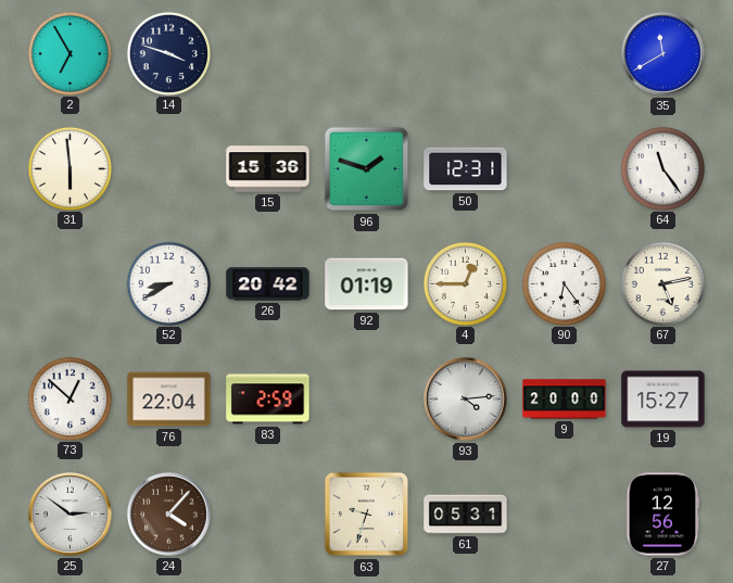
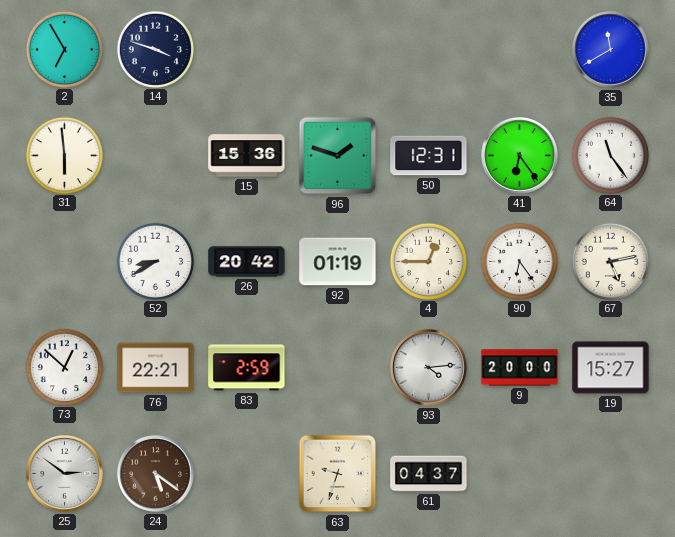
41: none -> 6:24 (519, 155)
76: 22:04 -> 22:21 (156, 368)
24: 4:07 -> 5:21 (155, 473)
61: 05:31 -> 04:37 (429, 474)
27: 12:56 -> none (664, 515)
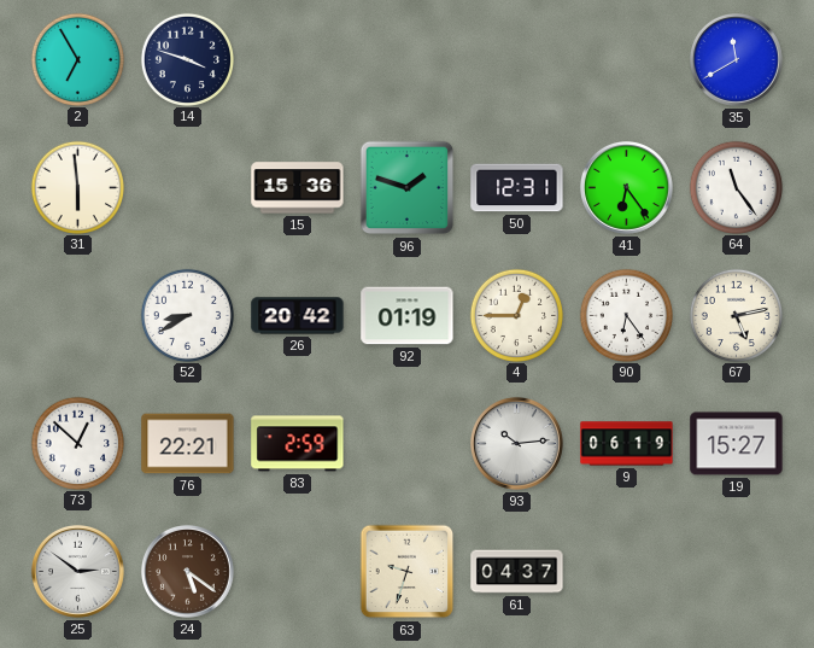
93: 4:14 -> 10:14 (516, 443)
9: 20:00 -> 06:19 (627, 444)
